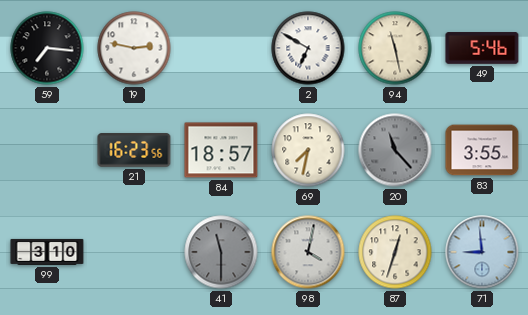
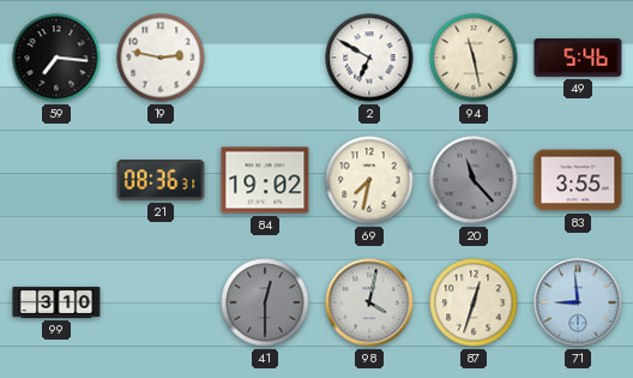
21: 16:23 -> 08:36 (161, 180)
84: 18:57 -> 19:02 (265, 180)
41: 11:30 -> 12:30 (265, 302)
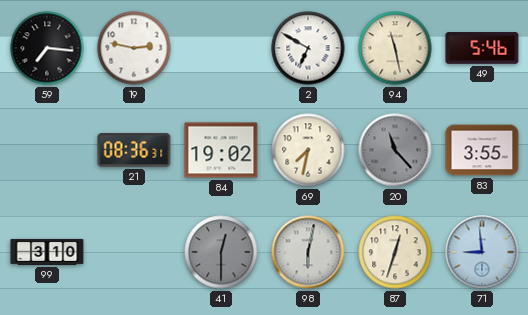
98: 4:02 -> 6:02 (308, 252)
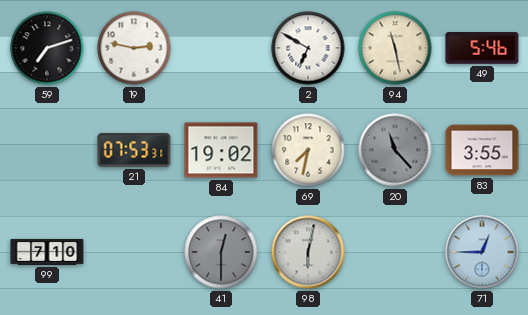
59: 7:16 -> 7:12 (47, 48)
21: 08:36 -> 07:53 (134, 150)
99: 3:10 -> 7:10 (47, 252)
87: 12:33 -> none (395, 252)
71: 8:59 -> 12:45 (482, 252)
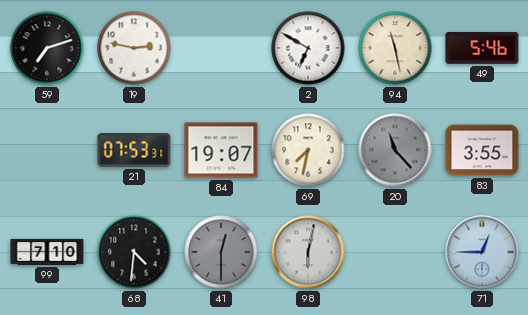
84: 19:02 -> 19:07 (221, 150)
68: none -> 4:31 (134, 252)
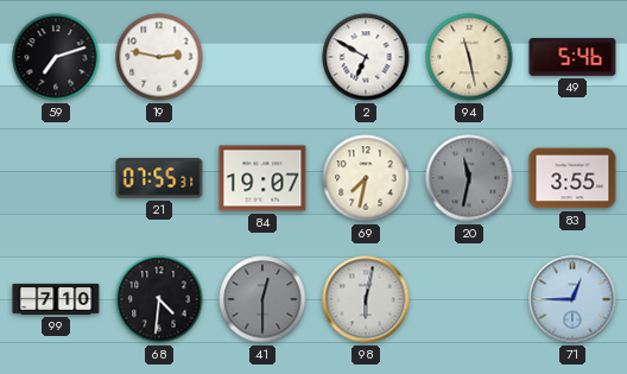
21: 07:53 -> 07:55 (159, 178)
20: 11:23 -> 11:32 (469, 178)
